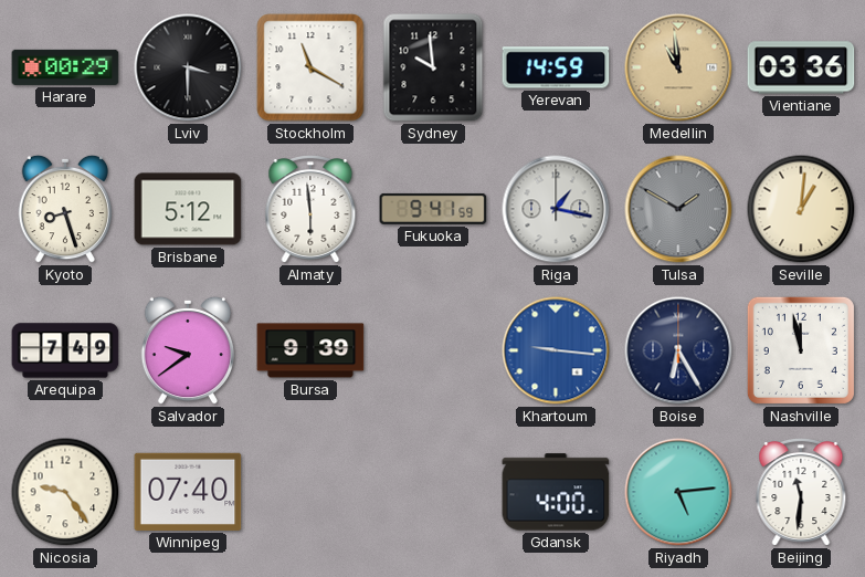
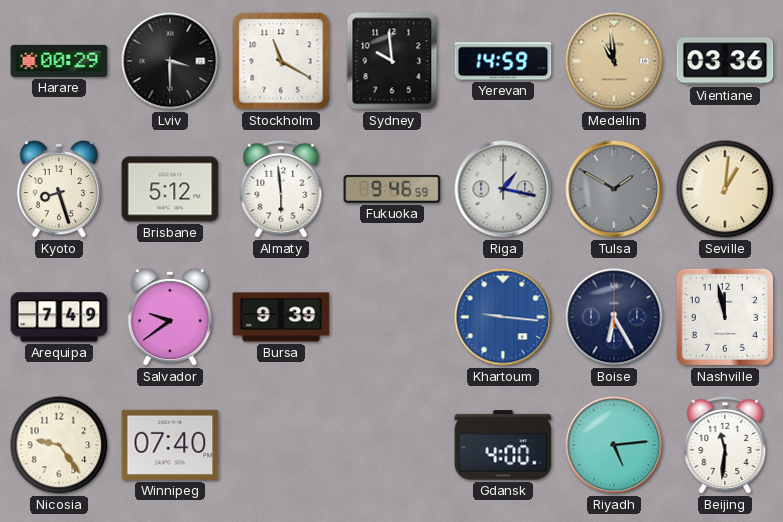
Fukuoka: 9:41 -> 9:46 (392, 189)
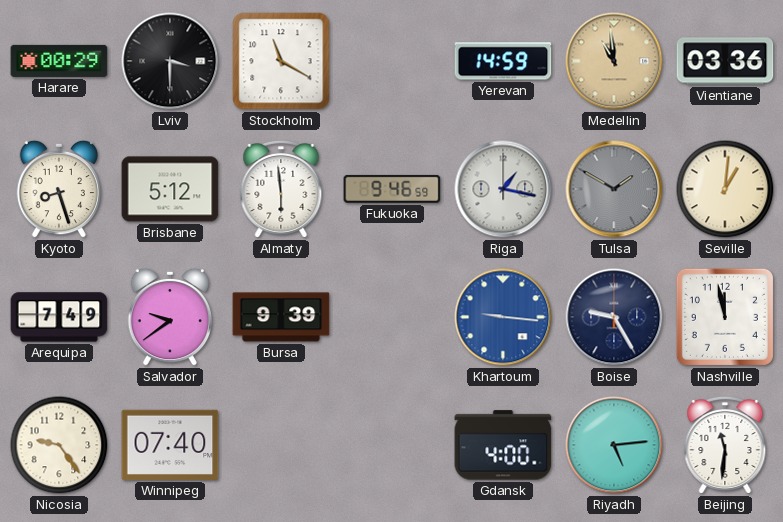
Sydney: 9:59 -> none (392, 61)
Boise: 6:25 -> 9:25 (614, 317)
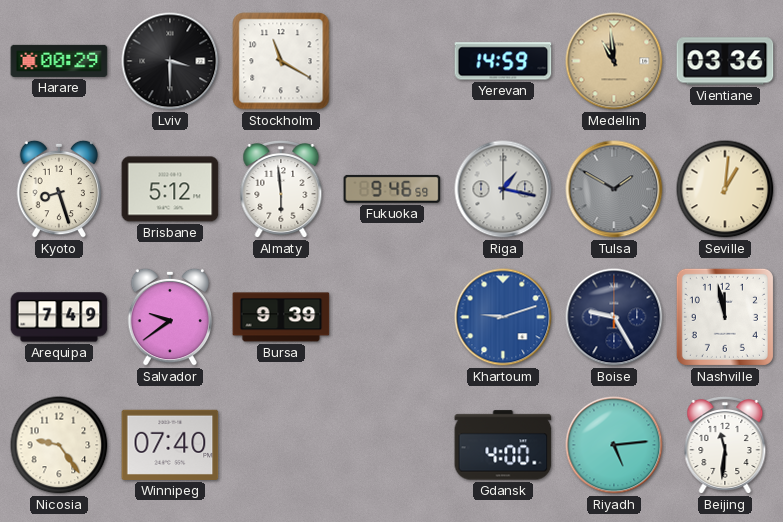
Khartoum: 9:16 -> 9:12 (503, 317)
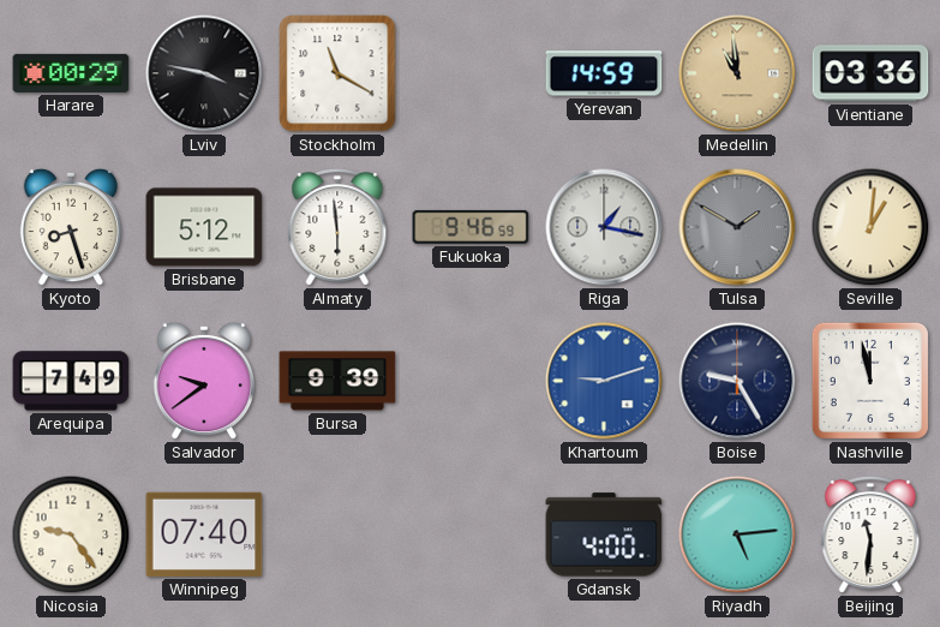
Lviv: 3:30 -> 3:47 (204, 73)
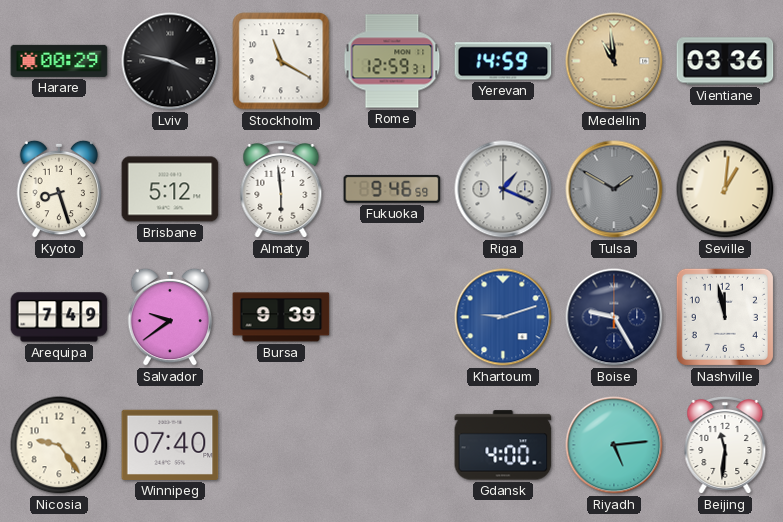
Rome: none -> 12:59 (392, 61)
Riga: 1:17 -> 1:19 (503, 189)
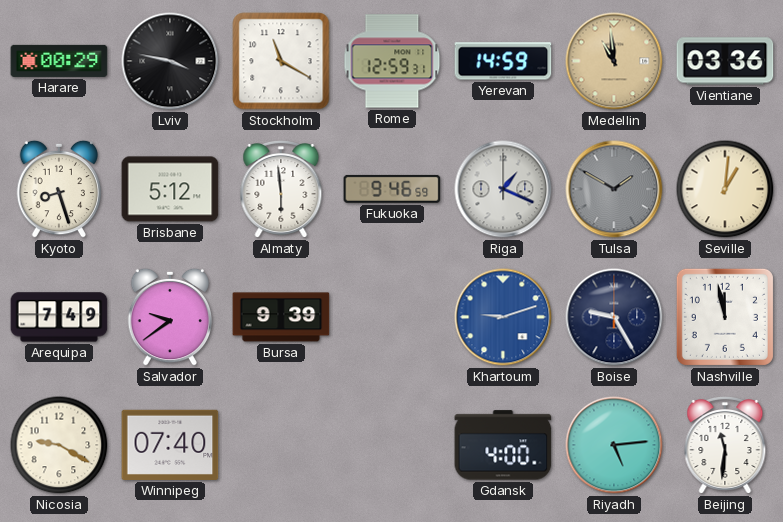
Nicosia: 9:24 -> 9:20 (59, 445)
